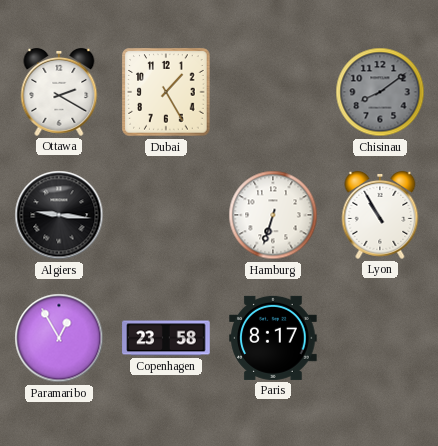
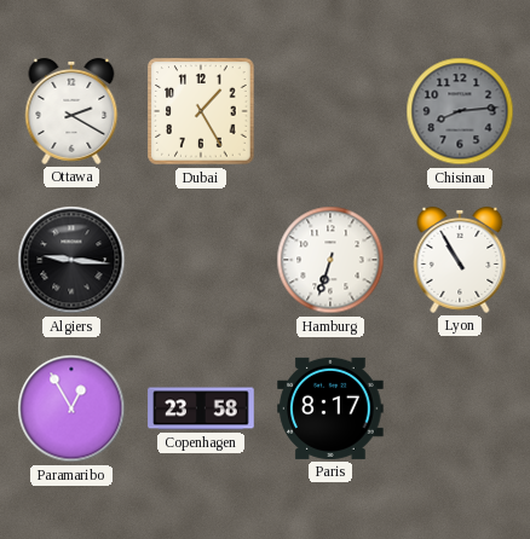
Chisinau: 8:09 -> 8:14 (460, 111)
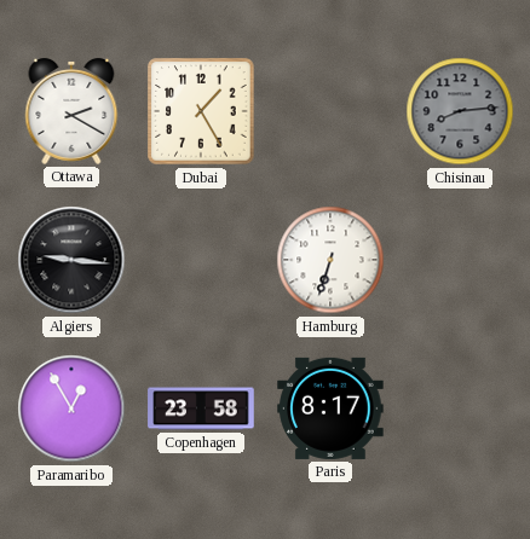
Lyon: 10:55 -> none (460, 260)
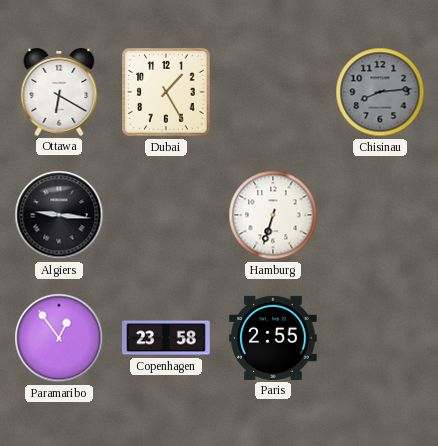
Ottawa: 2:20 -> 6:20 (59, 92)
Paramaribo: 12:55 -> 12:54 (59, 338)
Paris: 8:17 -> 2:55 (273, 338)
